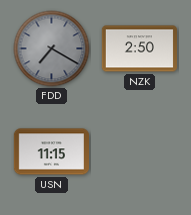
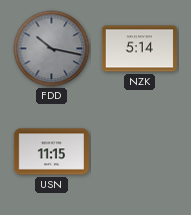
FDD: 7:20 -> 10:17 (52, 49)
NZK: 2:50 -> 5:14 (139, 49)
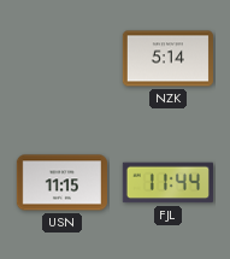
FDD: 10:17 -> none (52, 49)
FJL: none -> 11:44 (167, 183)
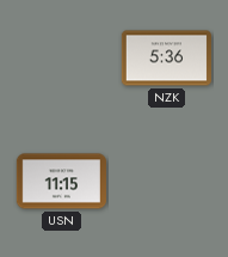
NZK: 5:14 -> 5:36 (166, 59)
FJL: 11:44 -> none (167, 183)
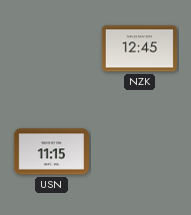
NZK: 5:36 -> 12:45 (139, 49)
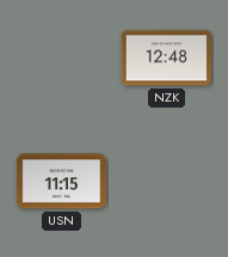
NZK: 12:45 -> 12:48 (166, 59)
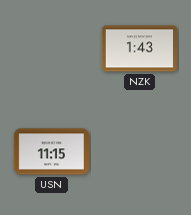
NZK: 12:48 -> 1:43 (139, 49)
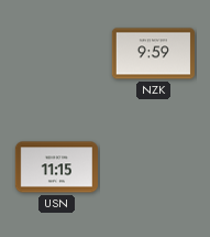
NZK: 1:43 -> 9:59 (153, 54)
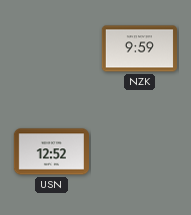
USN: 11:15 -> 12:52 (51, 152)
